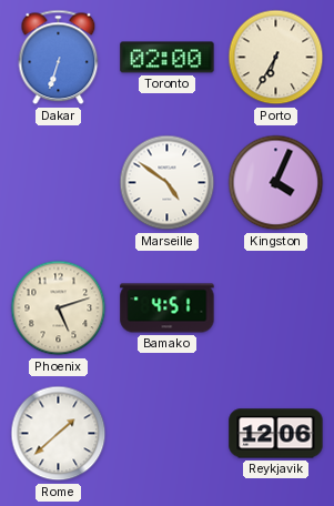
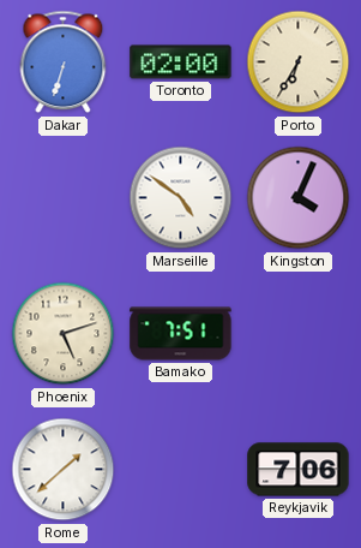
Bamako: 4:51 -> 7:51 (181, 334)
Reykjavik: 12:06 -> 7:06 (299, 470)
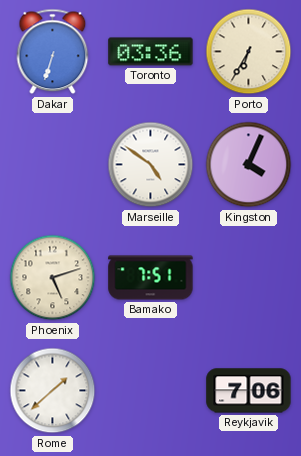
Toronto: 02:00 -> 03:36 (151, 52)
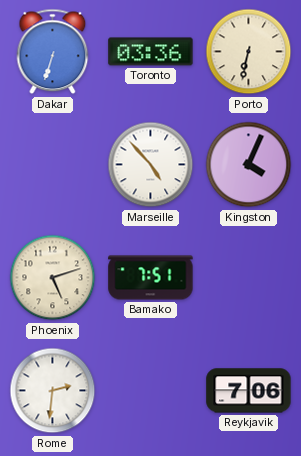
Porto: 6:35 -> 6:32 (249, 52)
Marseille: 4:51 -> 4:53 (151, 165)
Rome: 1:38 -> 2:31 (53, 391)
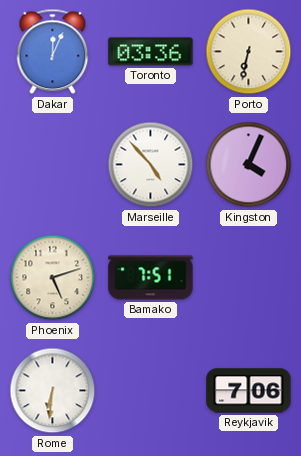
Dakar: 6:33 -> 12:04 (53, 52)
Rome: 2:31 -> 6:31 (53, 391)
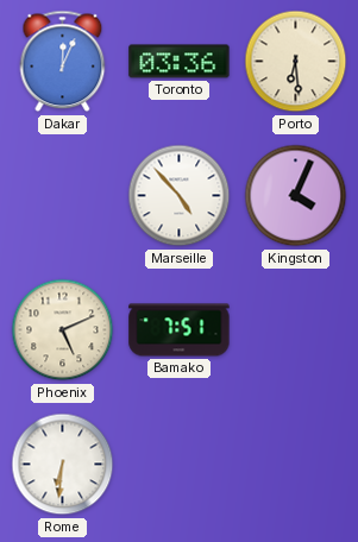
Porto: 6:32 -> 6:29 (296, 62)
Phoenix: 5:12 -> 5:11 (63, 330)
Reykjavik: 7:06 -> none (249, 391)
